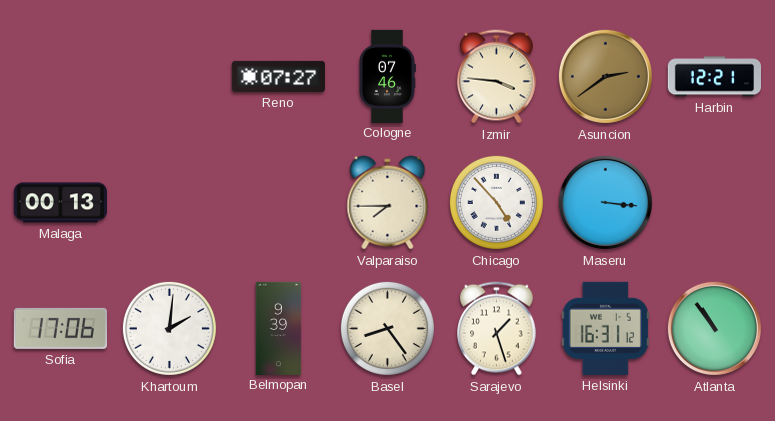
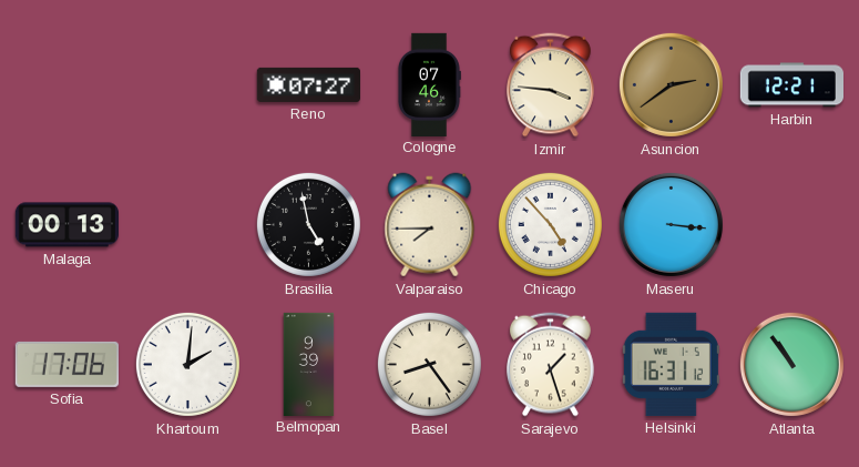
Brasilia: none -> 4:58 (308, 224)
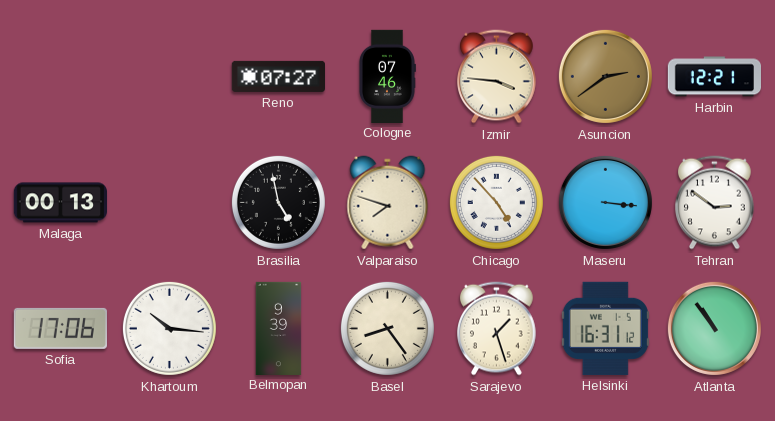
Valparaiso: 7:45 -> 7:48 (388, 203)
Tehran: none -> 2:51 (715, 203)
Khartoum: 2:01 -> 10:16 (169, 328)
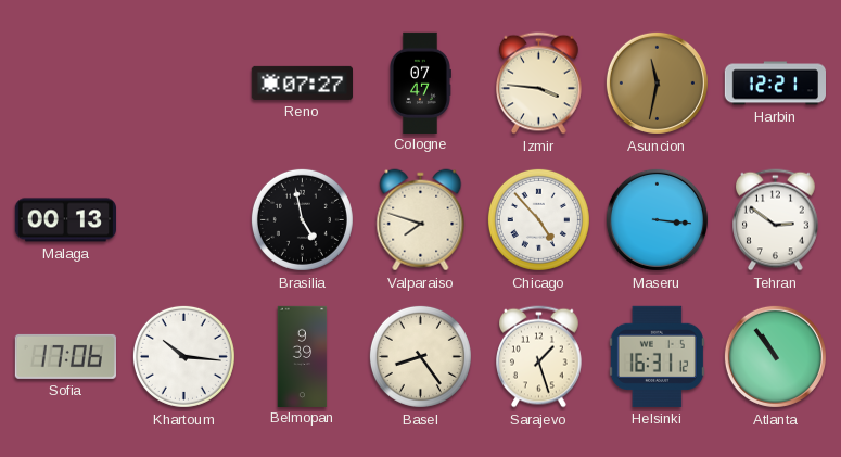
Cologne: 07:46 -> 07:47 (421, 82)
Asuncion: 2:39 -> 11:32 (657, 82)
